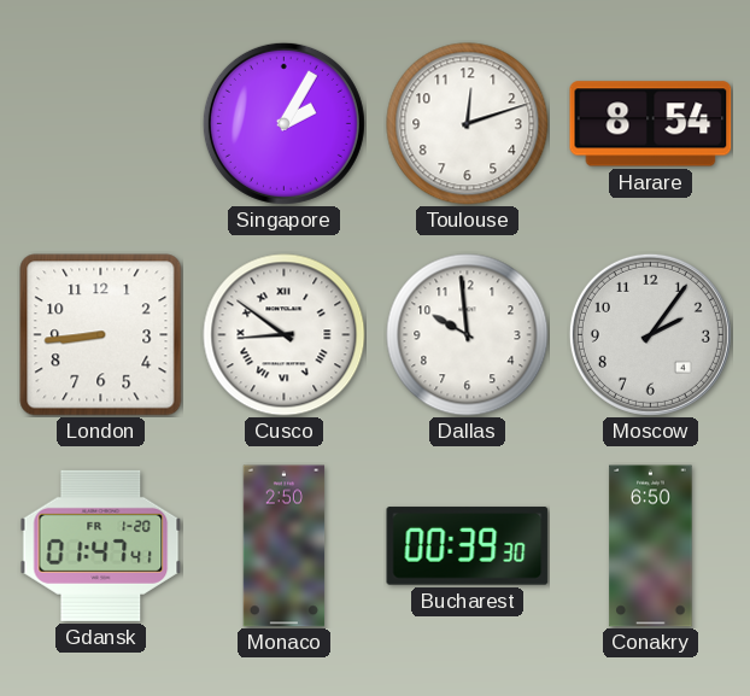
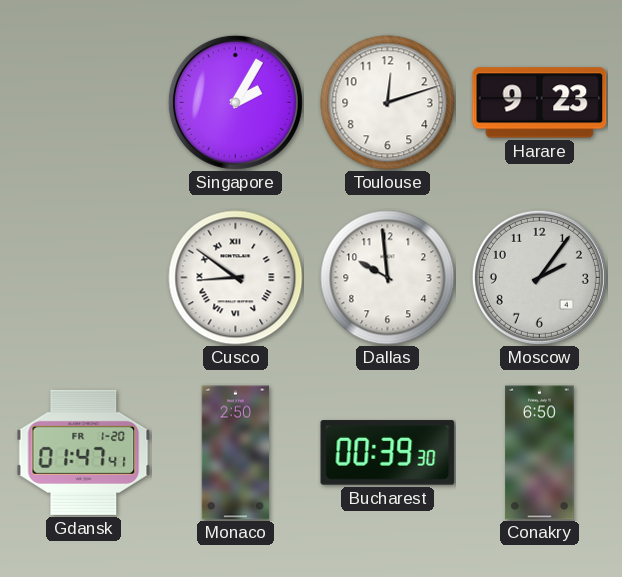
Harare: 8:54 -> 9:23 (540, 103)
London: 8:44 -> none (101, 335)
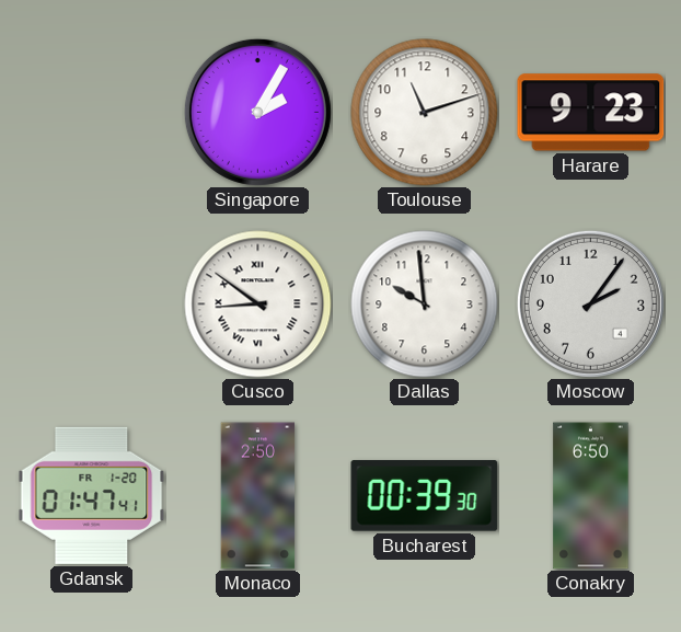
Toulouse: 12:12 -> 11:12 (425, 113)
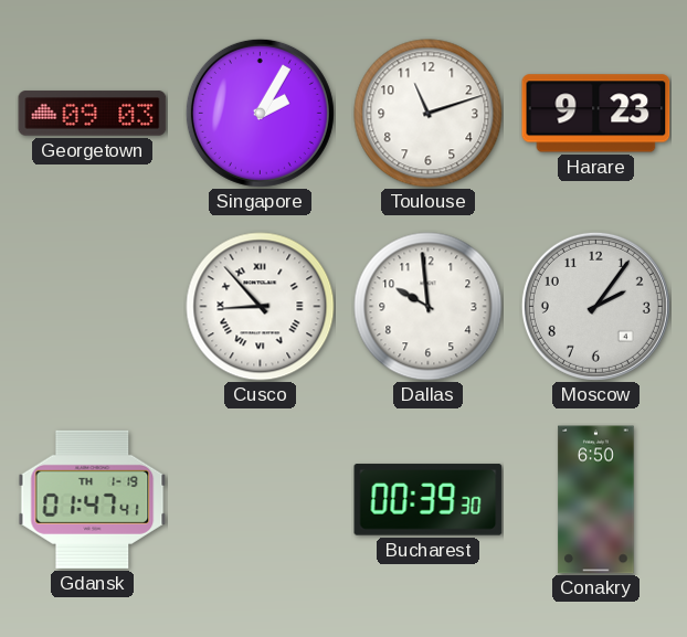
Georgetown: none -> 09:03 (93, 114)
Cusco: 8:51 -> 8:53 (261, 307)
Gdansk date: FR 1-20 -> TH 1-19 (93, 499)
Monaco: 2:50 -> none (258, 496)
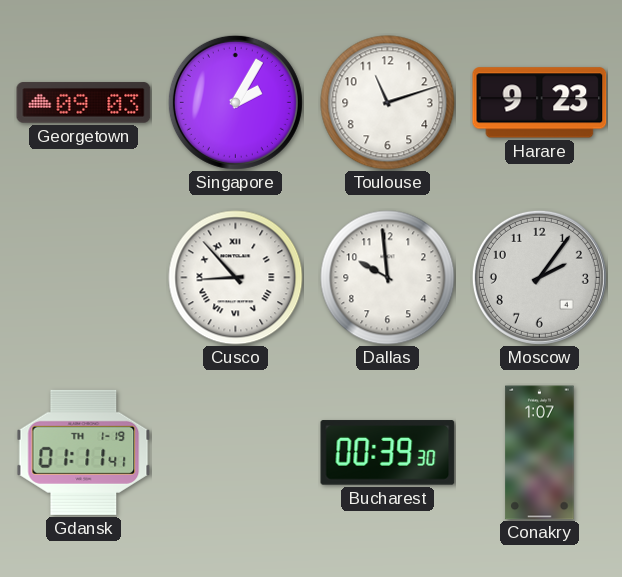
Gdansk: 01:47 -> 01:11 (84, 452)
Conakry: 6:50 -> 1:07 (540, 453)
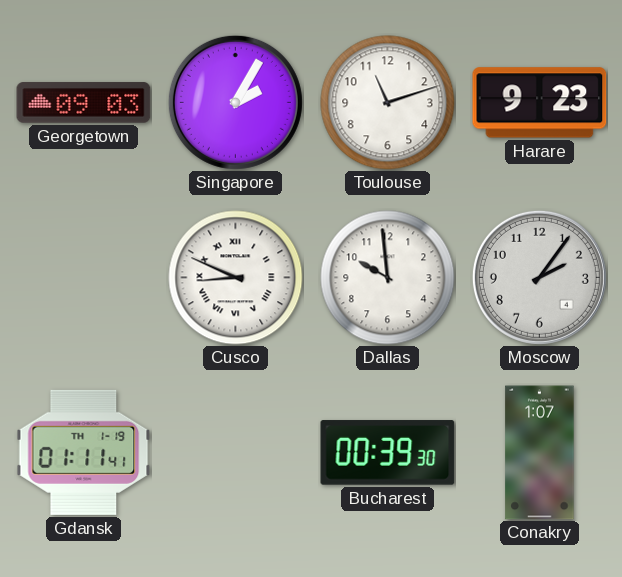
Cusco: 8:53 -> 8:49 (236, 278)
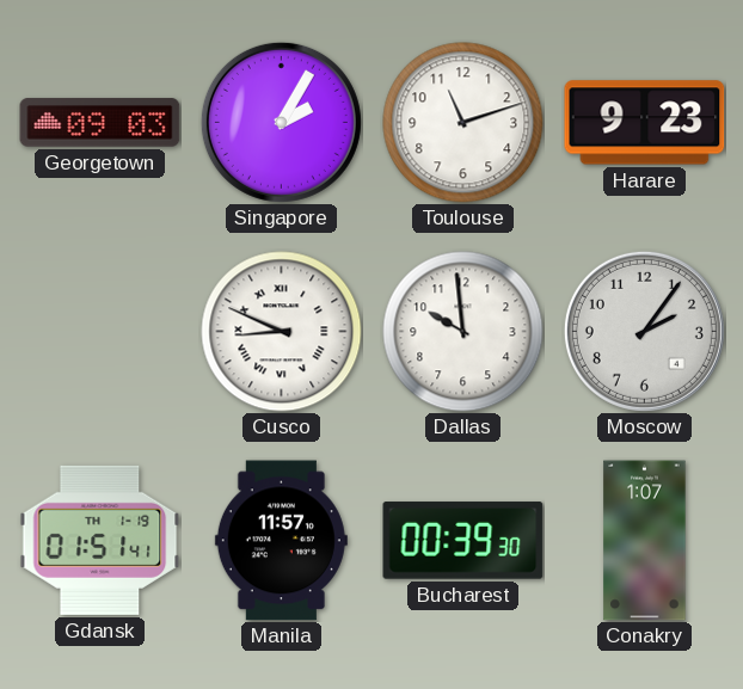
Gdansk: 01:11 -> 01:51 (100, 540)
Manila: none -> 11:57 (281, 541)
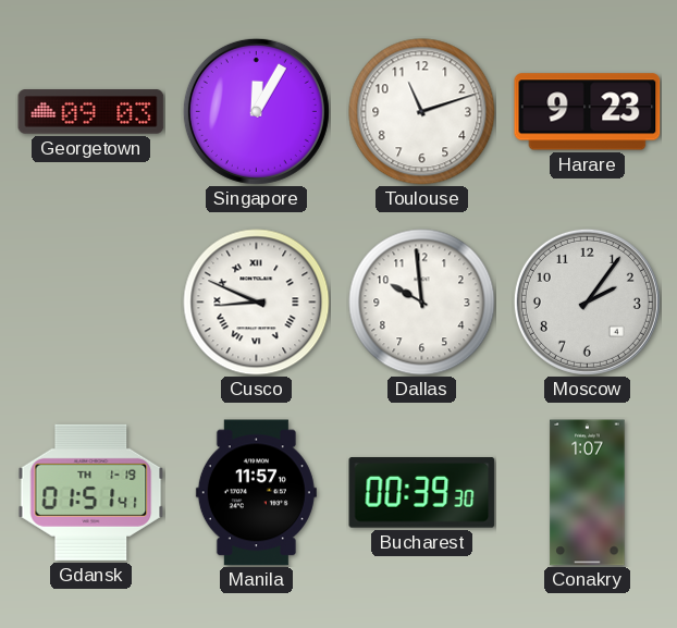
Singapore: 2:05 -> 12:05 (256, 111)
